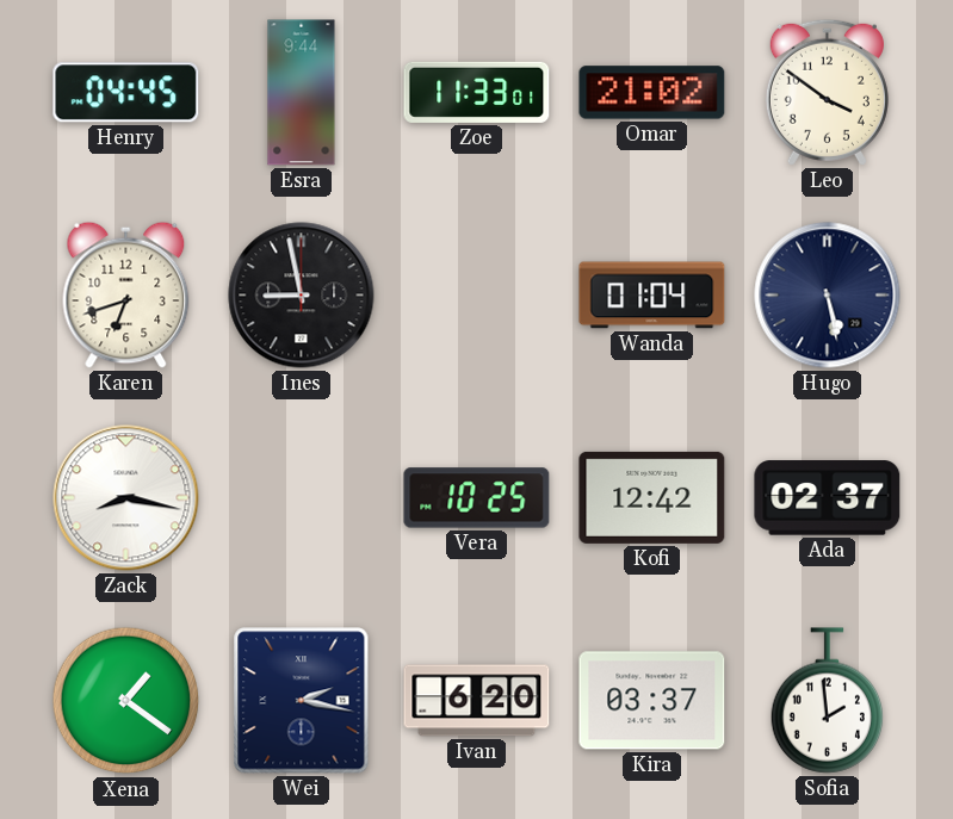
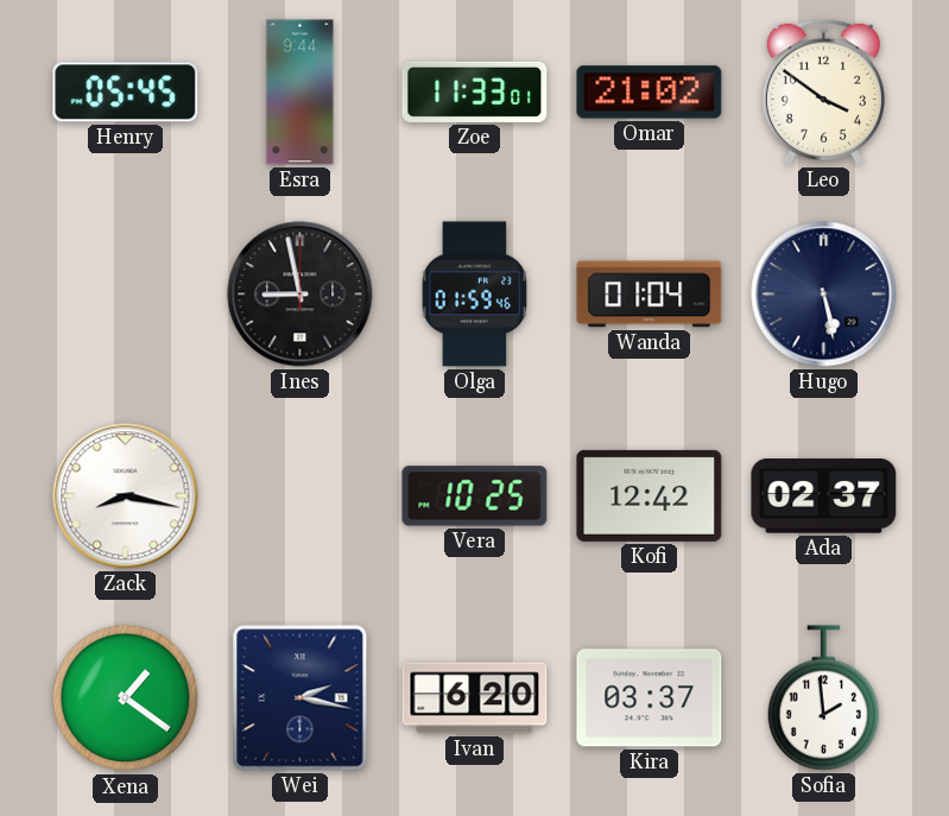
Henry: 04:45 -> 05:45 (126, 93)
Karen: 6:42 -> none (126, 294)
Olga: none -> 01:59 (475, 295)
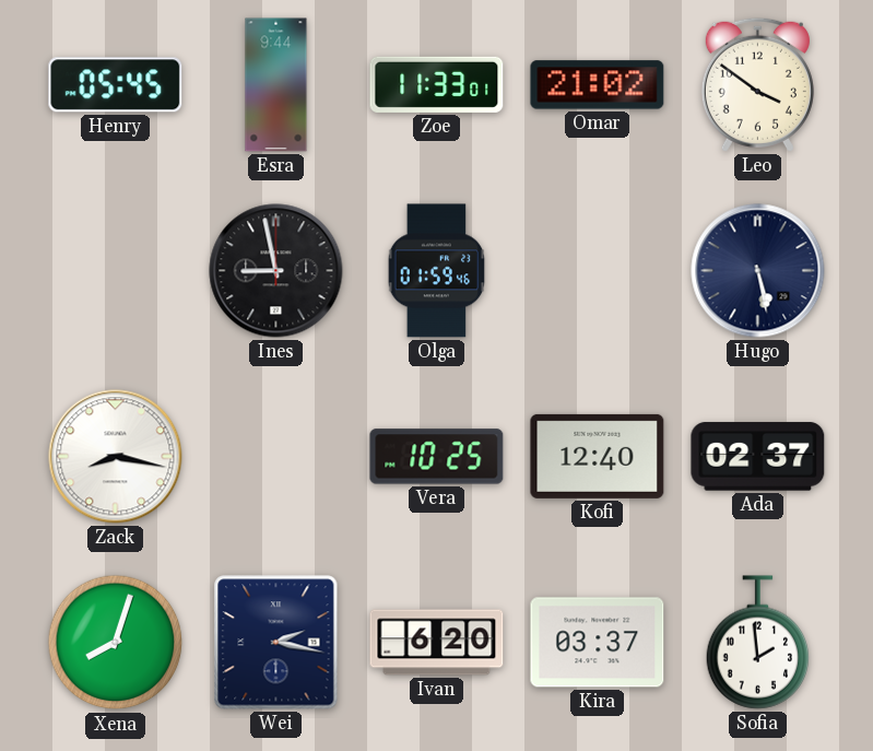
Wanda: 01:04 -> none (650, 295)
Kofi: 12:42 -> 12:40 (598, 456)
Xena: 1:21 -> 8:03 (116, 643)
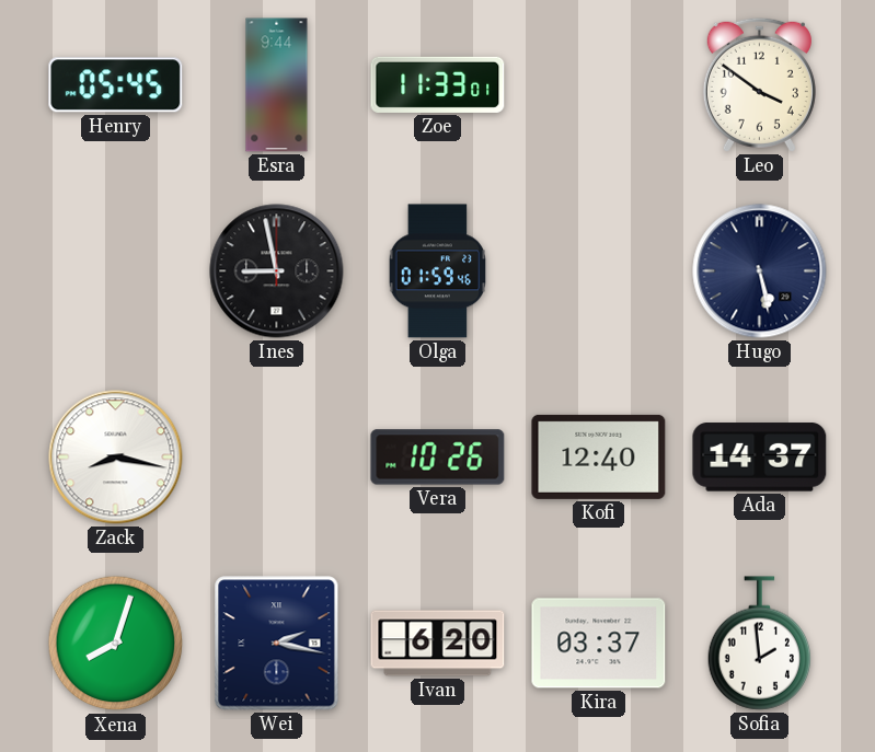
Omar: 21:02 -> none (598, 85)
Vera: 10:25 -> 10:26 (438, 458)
Ada: 02:37 -> 14:37 (760, 458)
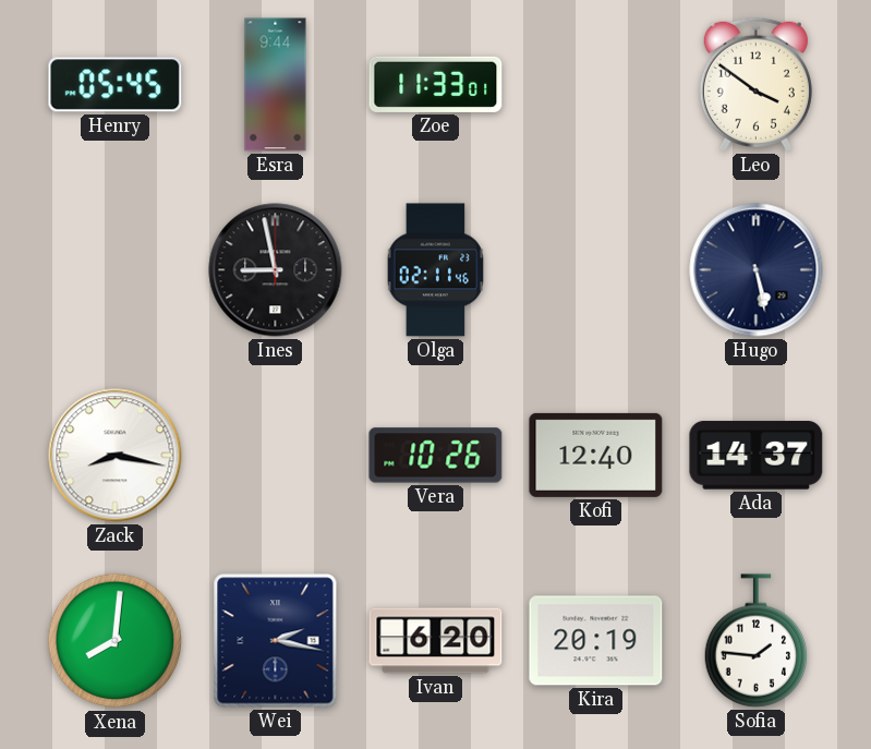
Olga: 01:59 -> 02:11 (436, 270)
Xena: 8:03 -> 8:01 (116, 641)
Kira: 03:37 -> 20:19 (596, 641)
Sofia: 1:59 -> 1:46 (757, 641)
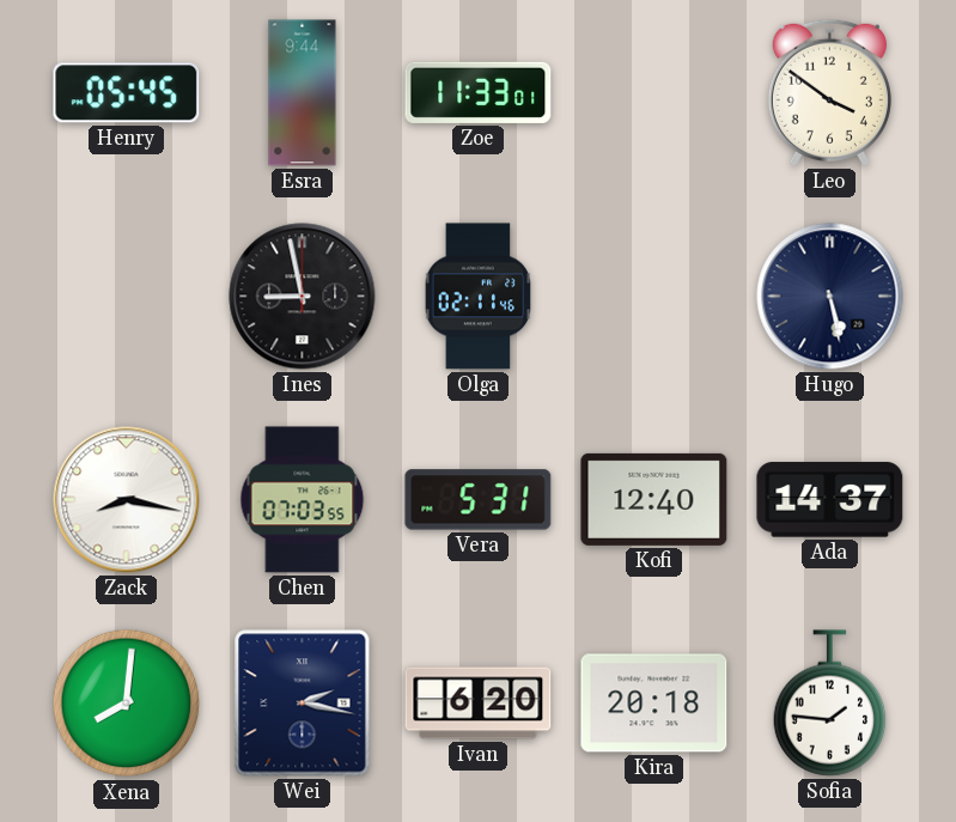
Chen: none -> 07:03 (303, 500)
Vera: 10:26 -> 5:31 (479, 500)
Kira: 20:19 -> 20:18 (654, 704)
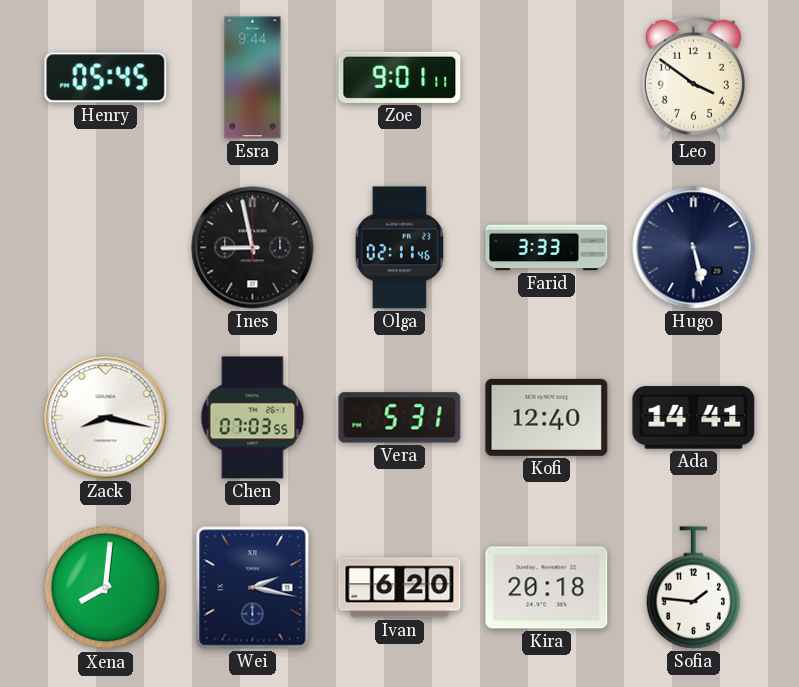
Zoe: 11:33 -> 9:01 (400, 77)
Farid: none -> 3:33 (547, 248)
Ada: 14:37 -> 14:41 (694, 418)
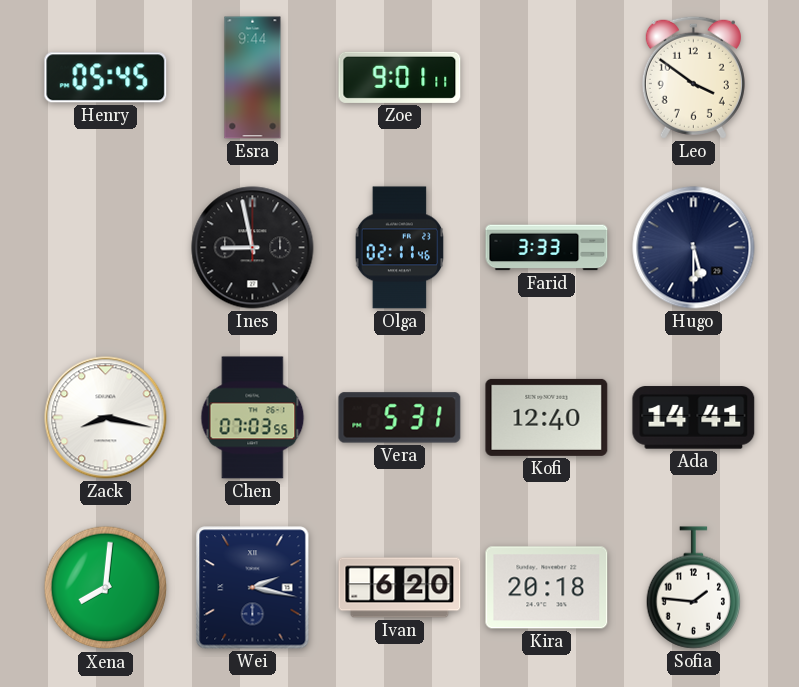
Hugo: 5:28 -> 5:30 (694, 248)
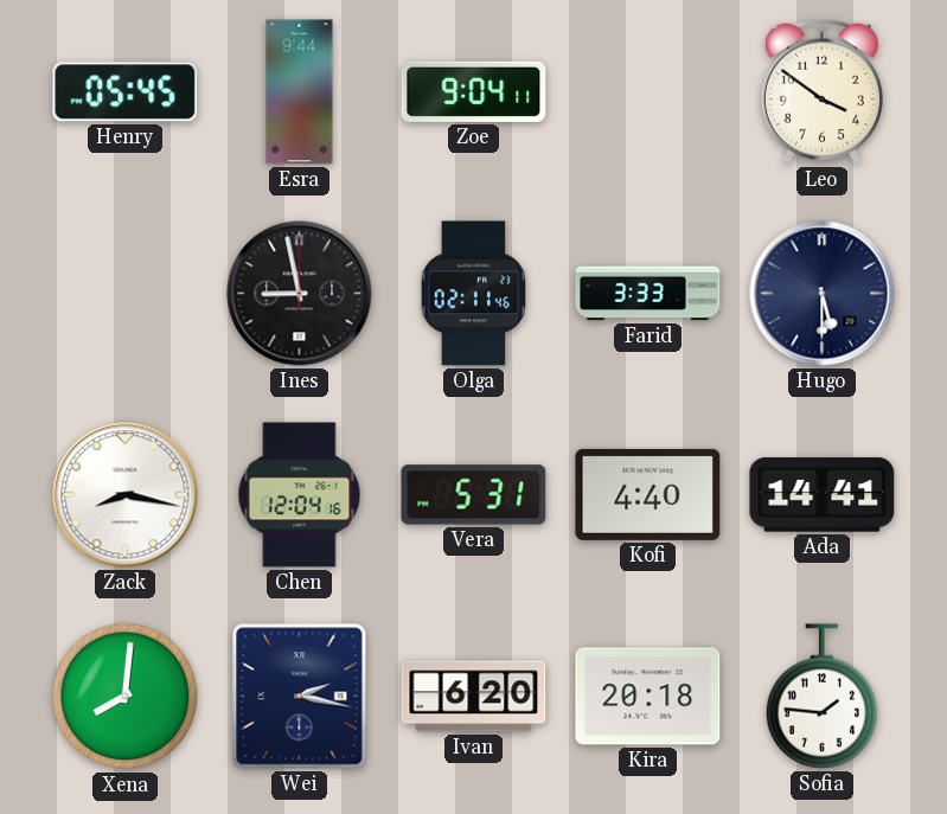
Zoe: 9:01 -> 9:04 (474, 91)
Chen: 07:03 -> 12:04 (300, 495)
Kofi: 12:40 -> 4:40 (648, 494)
